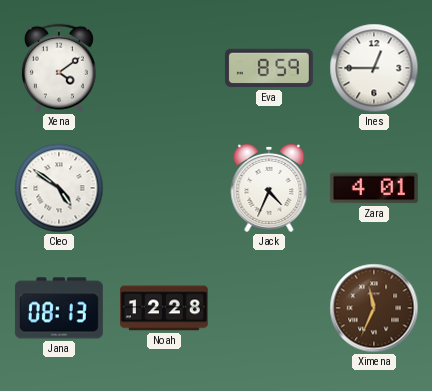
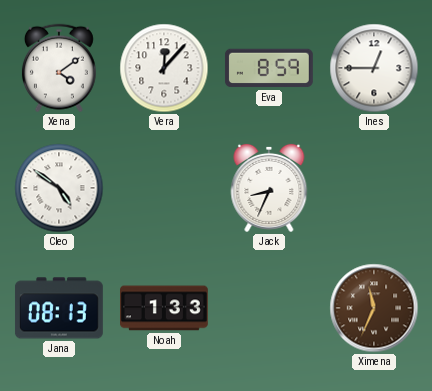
Vera: none -> 12:07 (164, 68)
Jack: 4:34 -> 8:34 (269, 188)
Zara: 4:01 -> none (374, 188)
Noah: 12:28 -> 1:33 (165, 308)
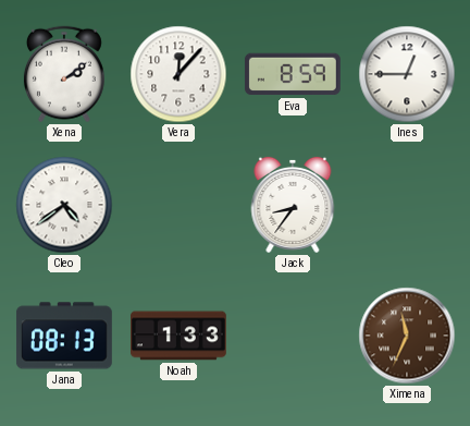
Xena: 4:09 -> 2:09 (64, 74)
Cleo: 4:51 -> 4:39 (64, 205)
Jack: 8:34 -> 8:36 (293, 205)
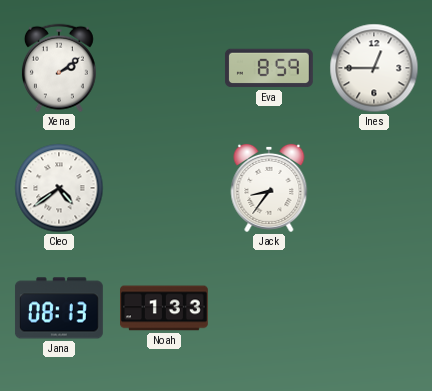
Vera: 12:07 -> none (178, 74)
Ximena: 11:34 -> none (407, 336)
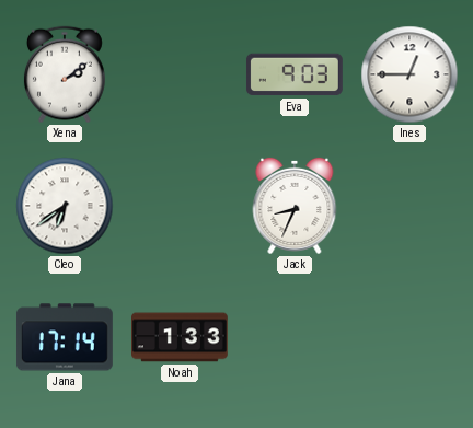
Eva: 8:59 -> 9:03 (295, 74)
Cleo: 4:39 -> 6:39 (65, 206)
Jack: 8:36 -> 8:34 (295, 206)
Jana: 08:13 -> 17:14 (65, 337)
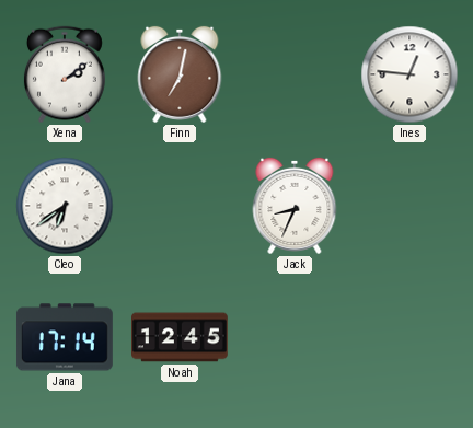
Finn: none -> 7:02 (180, 74)
Eva: 9:03 -> none (295, 74)
Ines: 12:45 -> 12:46 (409, 74)
Noah: 1:33 -> 12:45 (181, 337)
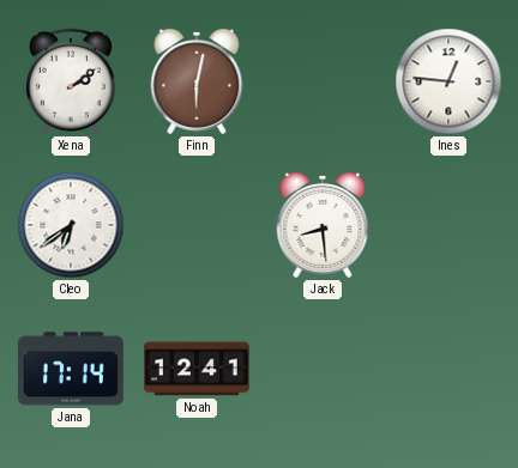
Finn: 7:02 -> 6:02 (197, 81)
Jack: 8:34 -> 8:29 (323, 225)
Noah: 12:45 -> 12:41 (198, 369)
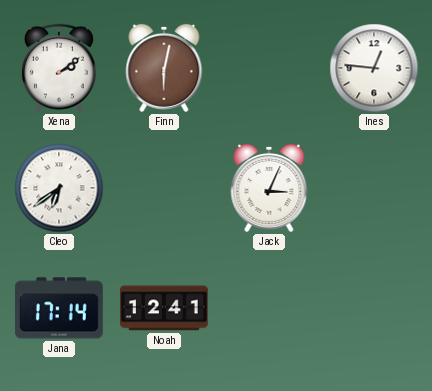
Jack: 8:29 -> 3:04 (269, 188)
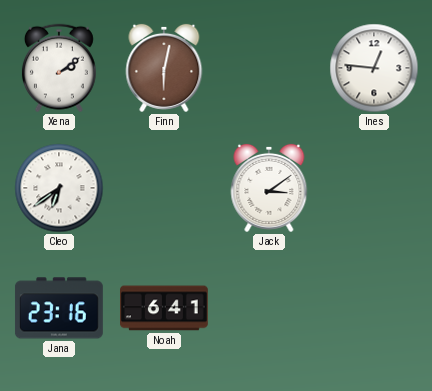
Jack: 3:04 -> 3:09 (269, 188)
Jana: 17:14 -> 23:16 (59, 308)
Noah: 12:41 -> 6:41 (165, 308)
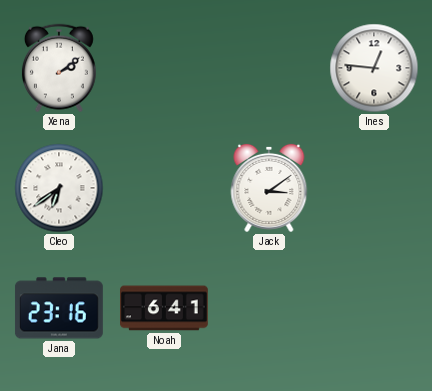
Finn: 6:02 -> none (164, 68)
